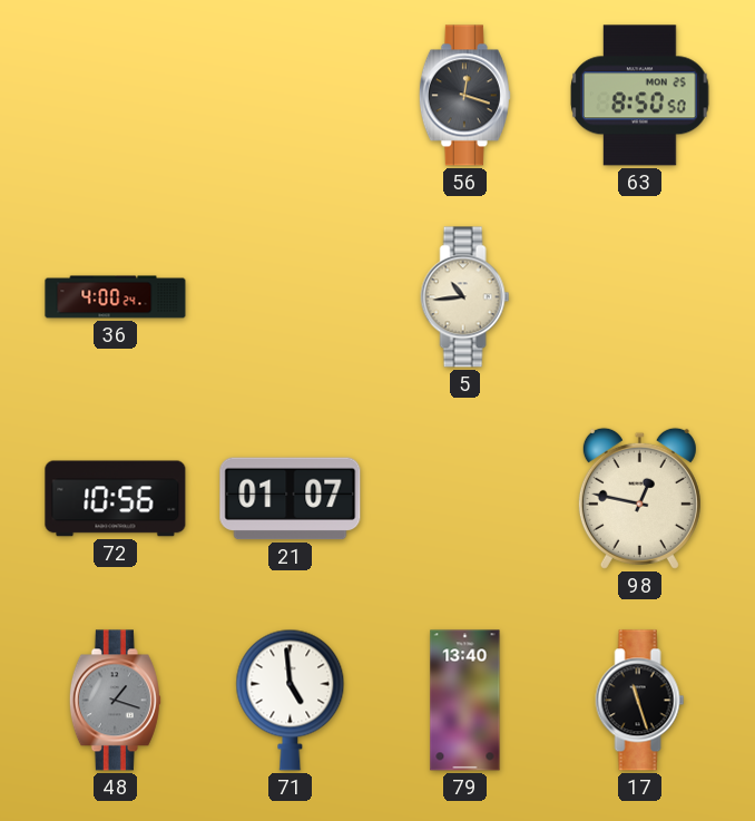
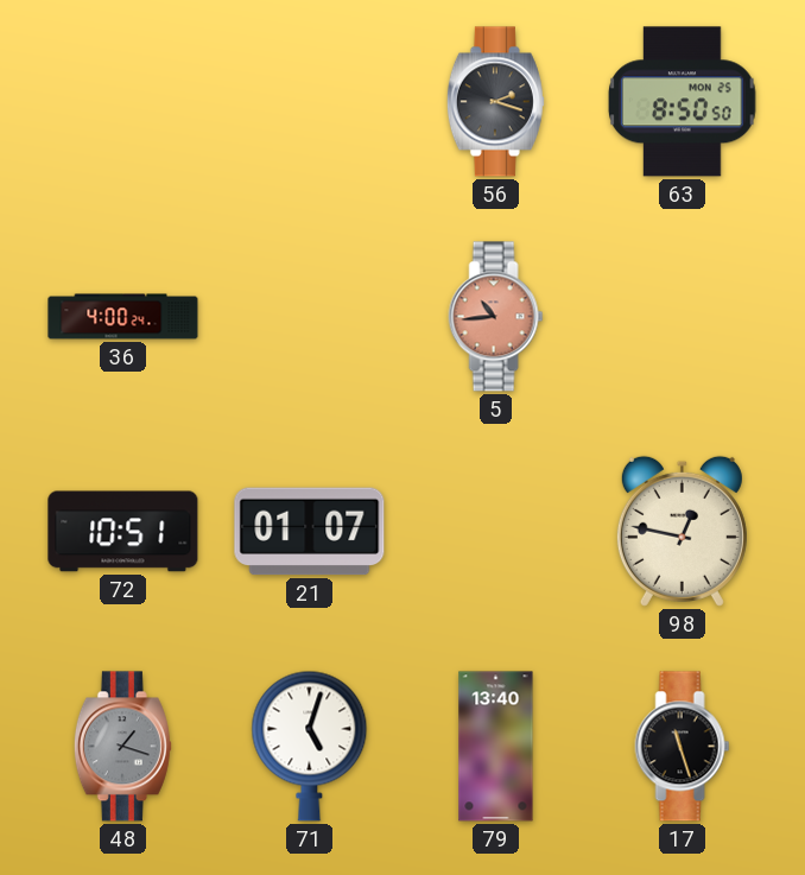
56: 12:18 -> 2:18 (495, 102)
5 dial: cream -> salmon (496, 317)
72: 10:56 -> 10:51 (123, 532)
71: 4:59 -> 5:03 (310, 746)
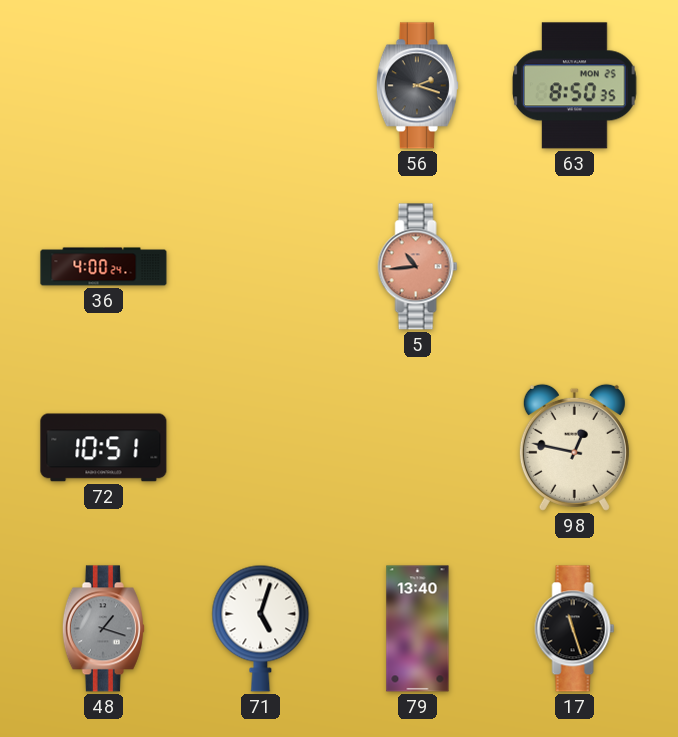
63: 8:50:50 -> 8:50:35 (575, 86)
21: 01:07 -> none (310, 532)
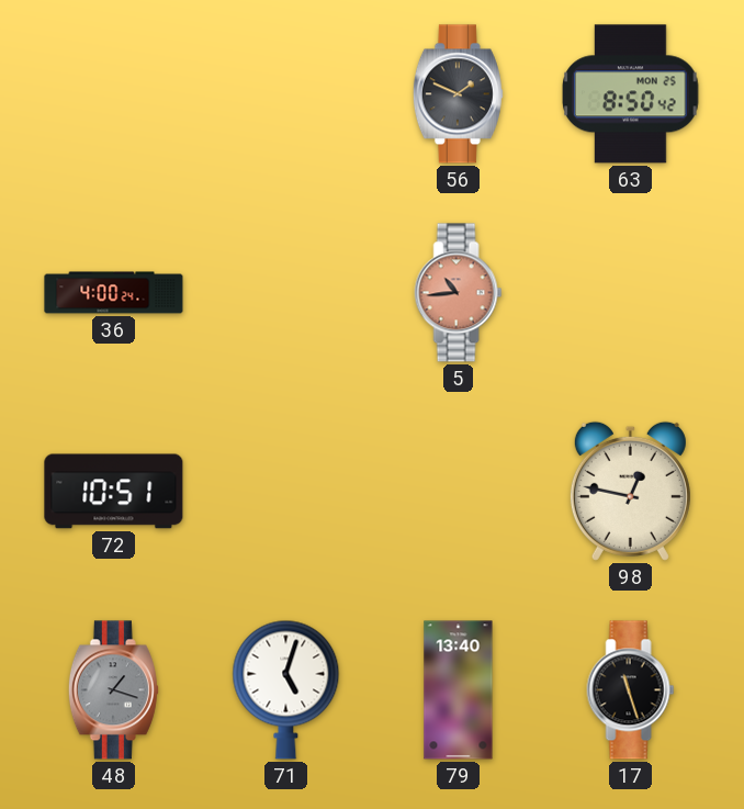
56: 2:18 -> 1:49 (458, 94)
63: 8:50:35 -> 8:50:42 (631, 94)
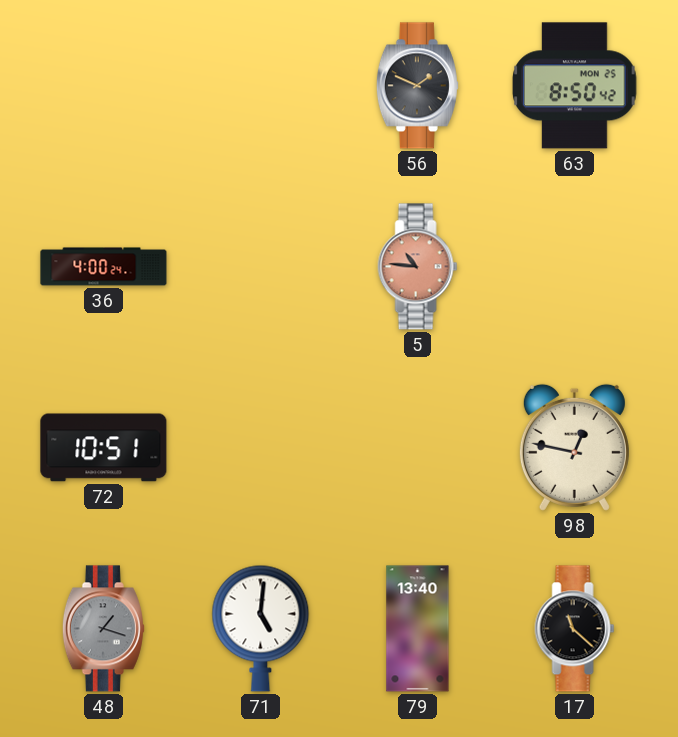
5: 10:44 -> 10:46 (418, 267)
71: 5:03 -> 5:01 (261, 628)
17: 11:27 -> 11:22 (575, 629)
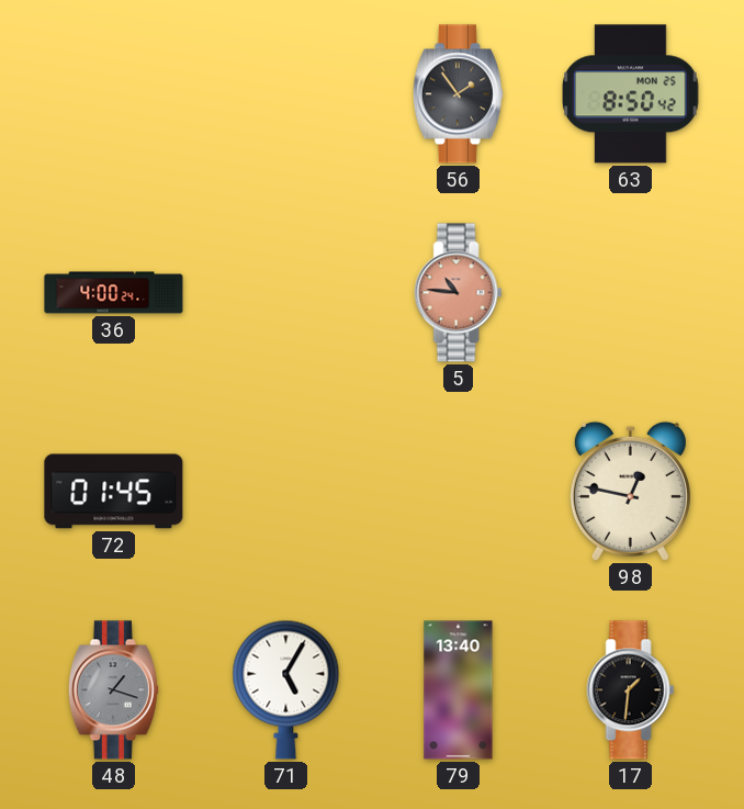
56: 1:49 -> 1:54 (458, 94)
72: 10:51 -> 01:45 (114, 492)
71: 5:01 -> 5:05 (286, 689)
17: 11:22 -> 1:31 (631, 690)
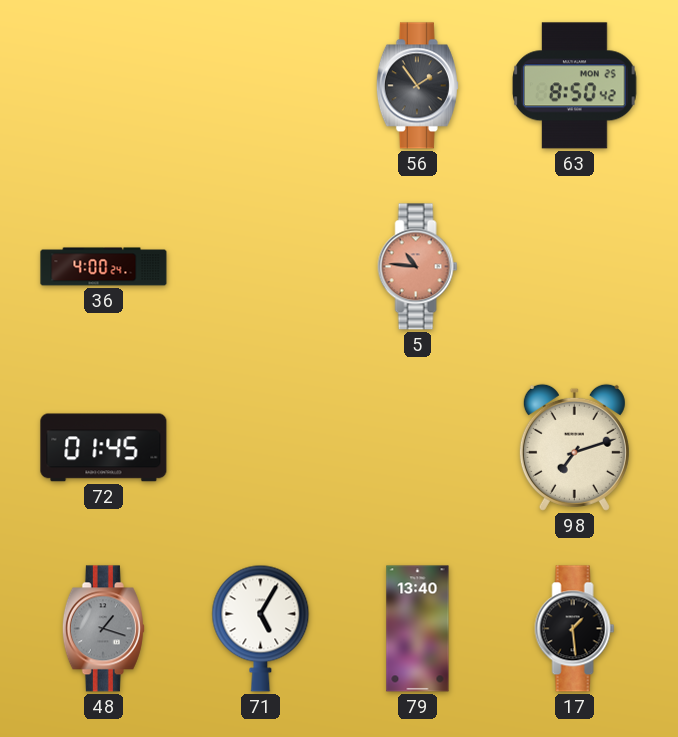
98: 12:47 -> 7:12 (574, 447)
17: 1:31 -> 1:29 (575, 629)
